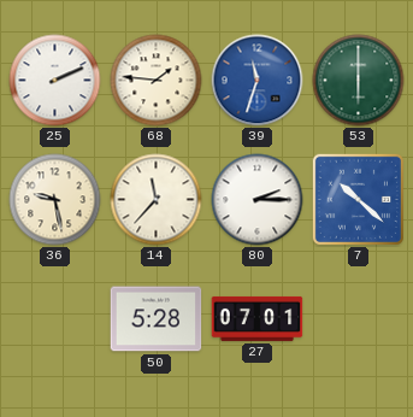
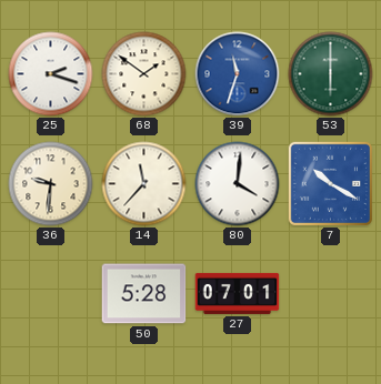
25: 2:11 -> 2:18 (51, 74)
68: 1:46 -> 1:51 (144, 74)
36: 9:28 -> 9:31 (51, 184)
80: 2:15 -> 4:01 (238, 184)
7: 10:22 -> 10:20 (330, 183)
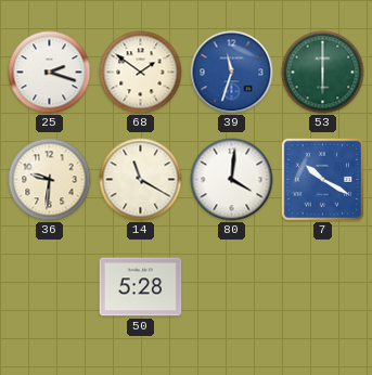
14: 11:37 -> 11:20 (141, 180)
27: 07:01 -> none (238, 293)
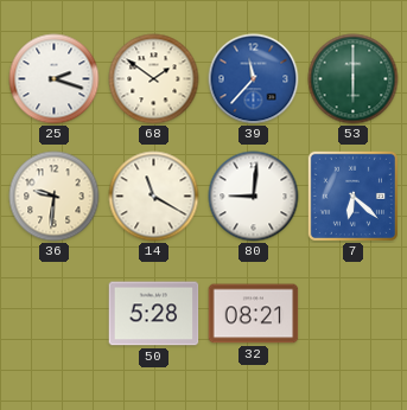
39: 11:33 -> 11:37 (254, 79)
80: 4:01 -> 9:01 (254, 197)
7: 10:20 -> 6:22 (352, 196)
32: none -> 08:21 (254, 314)
